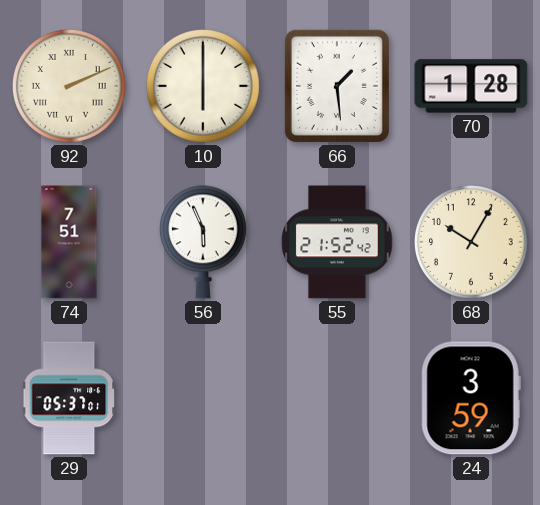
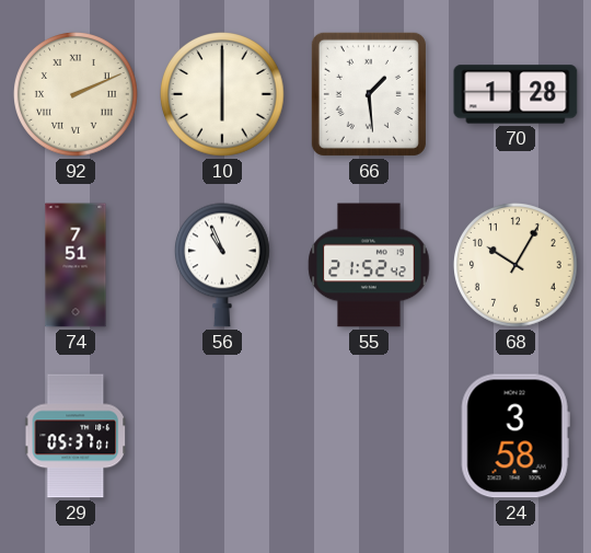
56: 5:56 -> 10:56 (223, 265)
24: 3:59 -> 3:58 (515, 436)
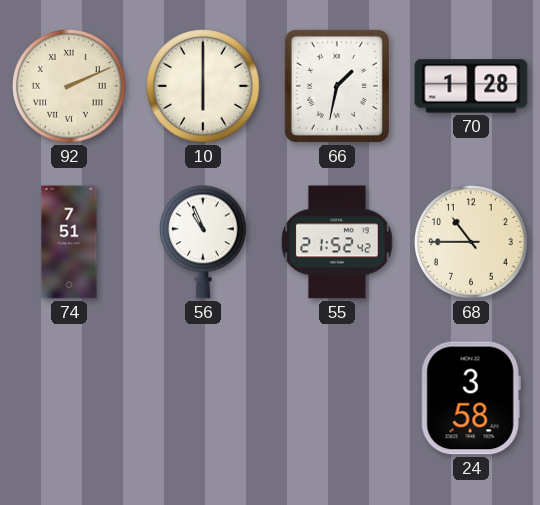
66: 1:29 -> 1:32 (337, 86)
68: 10:05 -> 10:45 (472, 243)
29: 05:37 -> none (77, 436)
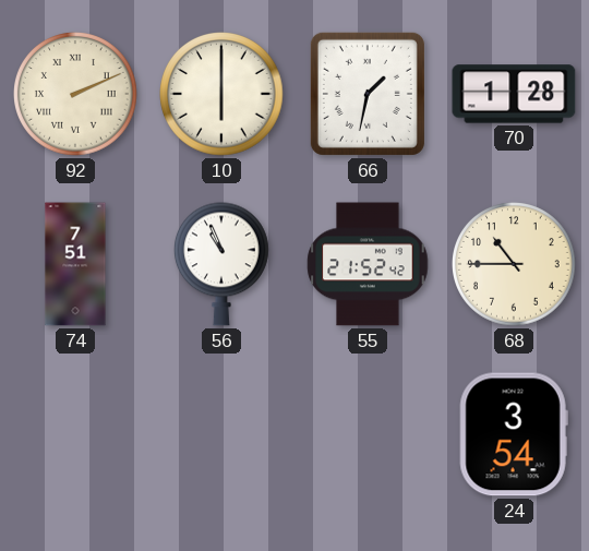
24: 3:58 -> 3:54 (514, 434)
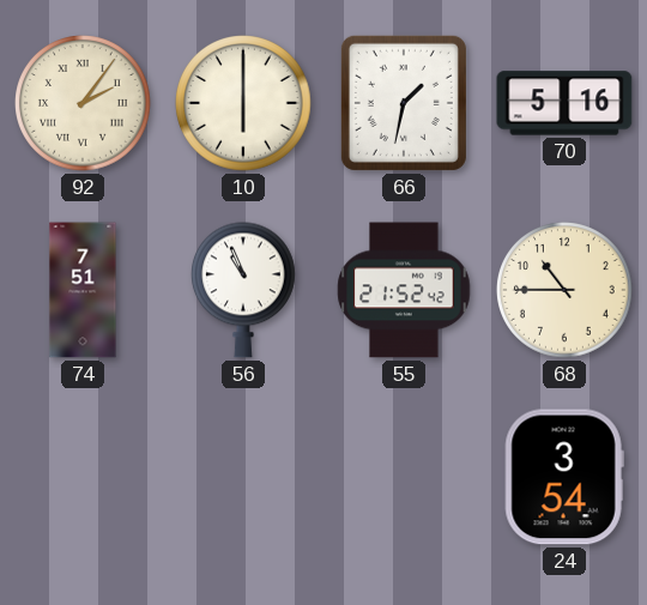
92: 2:11 -> 2:06 (84, 104)
70: 1:28 -> 5:16 (564, 103)
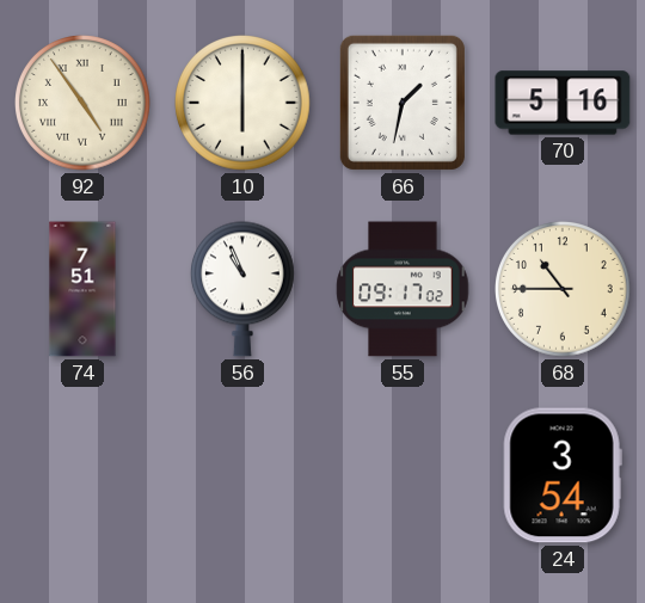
92: 2:06 -> 4:54 (84, 104)
55: 21:52 -> 09:17 (403, 289)
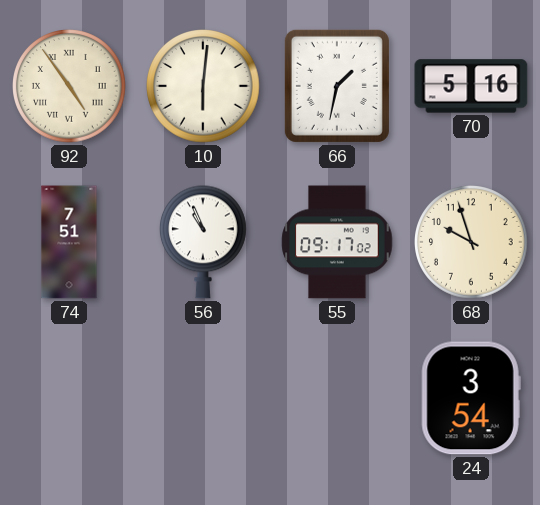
10: 6:00 -> 6:01 (204, 87)
68: 10:45 -> 9:57 (472, 243)
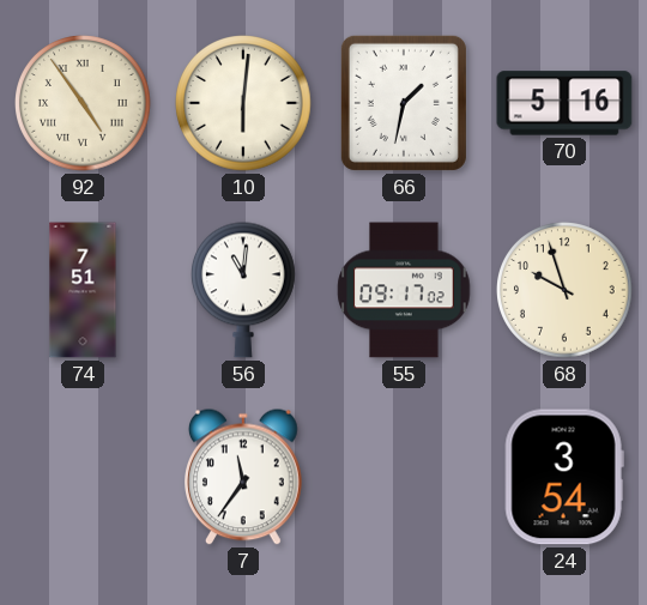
56: 10:56 -> 11:01 (244, 290)
7: none -> 11:36 (244, 477)
